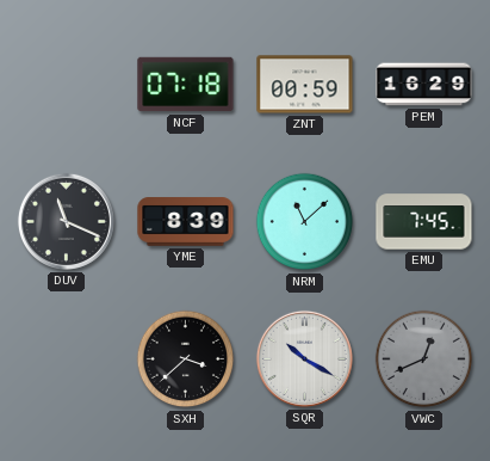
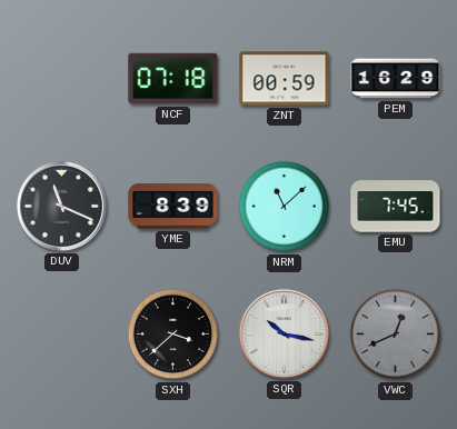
SQR: 10:20 -> 10:17 (284, 333)
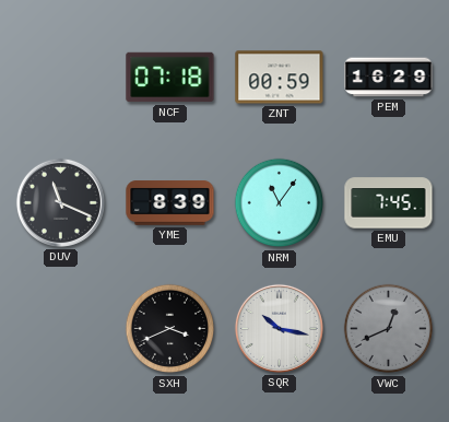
NRM: 11:08 -> 11:06 (280, 203)
SXH: 3:38 -> 3:41 (170, 329)
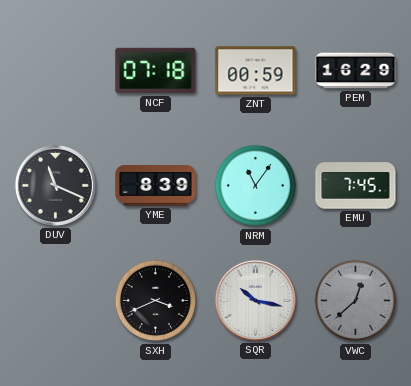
VWC: 12:41 -> 12:38 (356, 301)
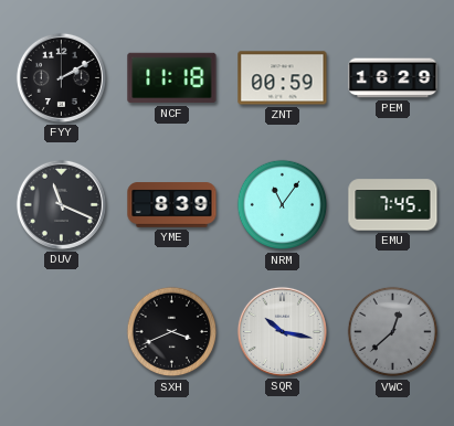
FYY: none -> 2:10 (61, 77)
NCF: 07:18 -> 11:18 (172, 78)
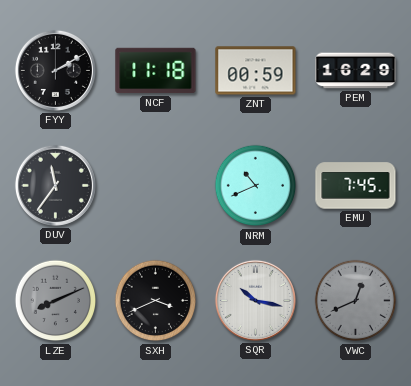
DUV: 11:19 -> 11:36 (55, 185)
YME: 8:39 -> none (172, 205)
NRM: 11:06 -> 10:41 (256, 186)
LZE: none -> 8:11 (56, 301)
VWC: 12:38 -> 12:41 (356, 301)
